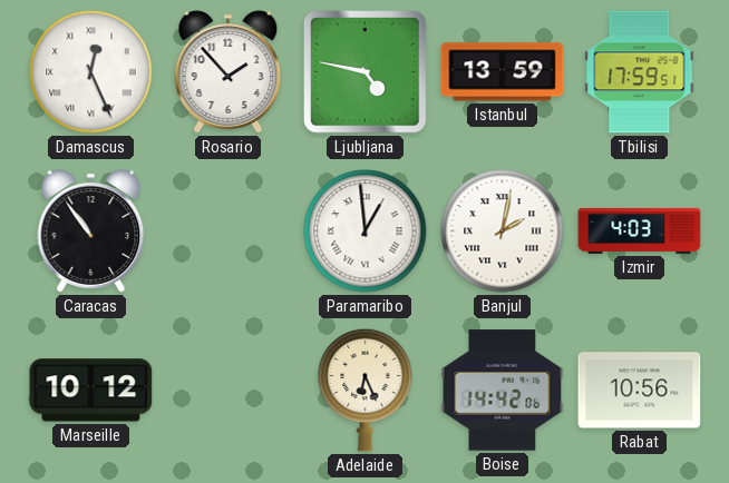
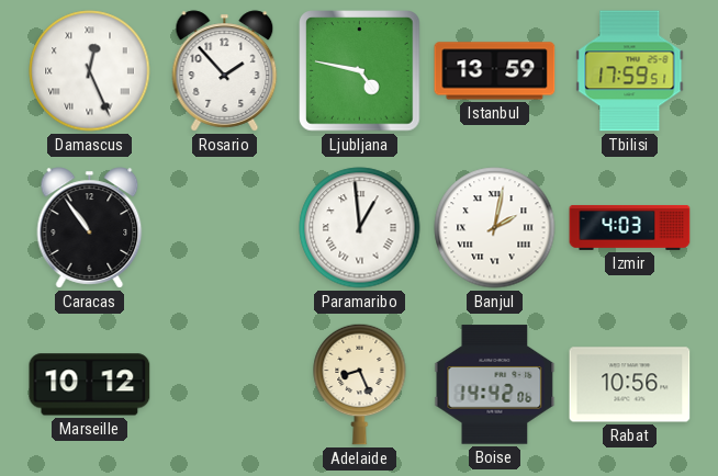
Adelaide: 6:26 -> 8:26 (360, 384)
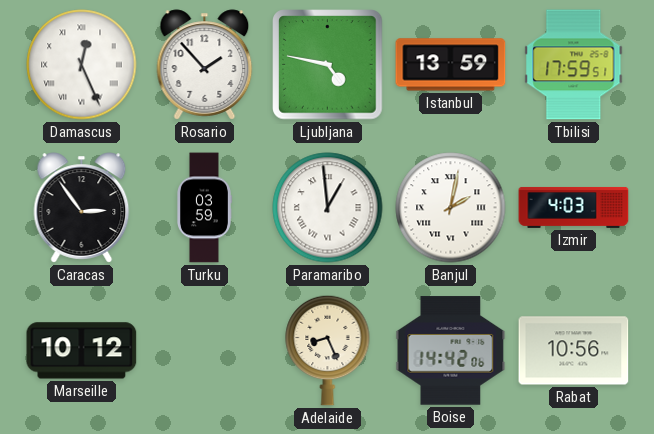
Caracas: 10:54 -> 2:54 (82, 208)
Turku: none -> 03:59 (205, 208)
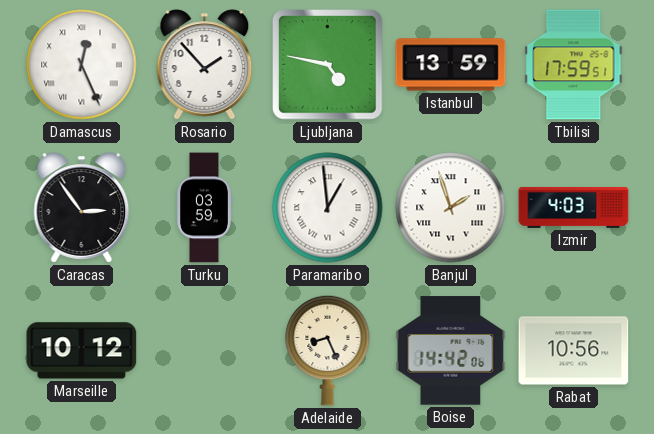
Banjul: 2:02 -> 1:57 (451, 208)
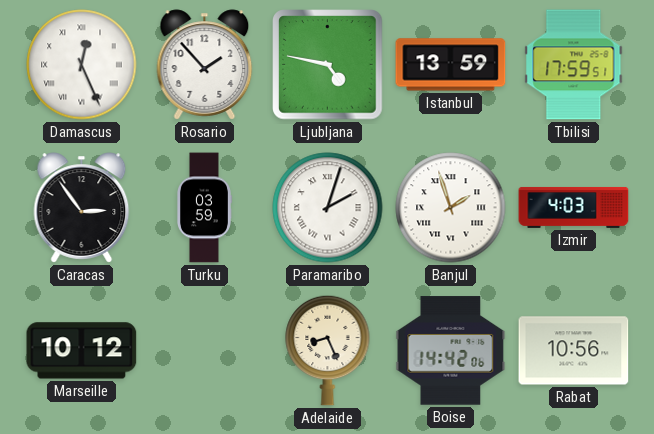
Paramaribo: 12:59 -> 2:03 (328, 208)
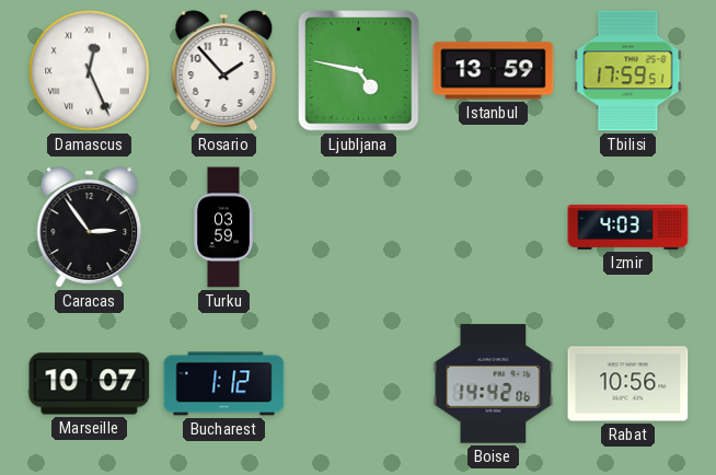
Paramaribo: 2:03 -> none (328, 208)
Banjul: 1:57 -> none (451, 208)
Marseille: 10:12 -> 10:07 (90, 384)
Bucharest: none -> 1:12 (224, 384)
Adelaide: 8:26 -> none (328, 350)
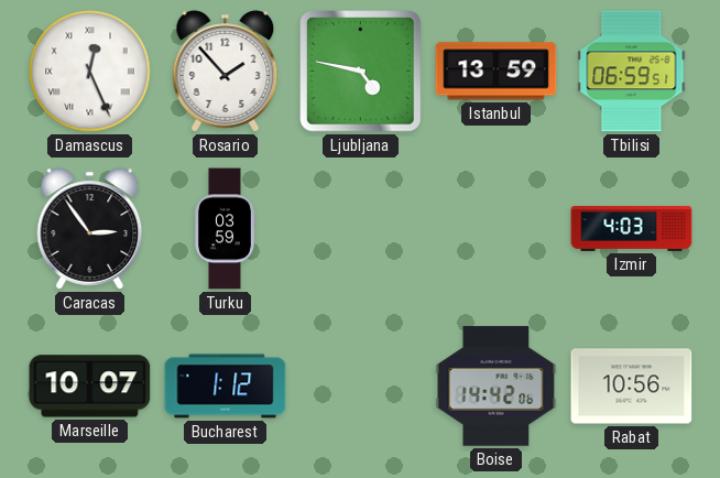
Tbilisi: 17:59 -> 06:59 (632, 72)
